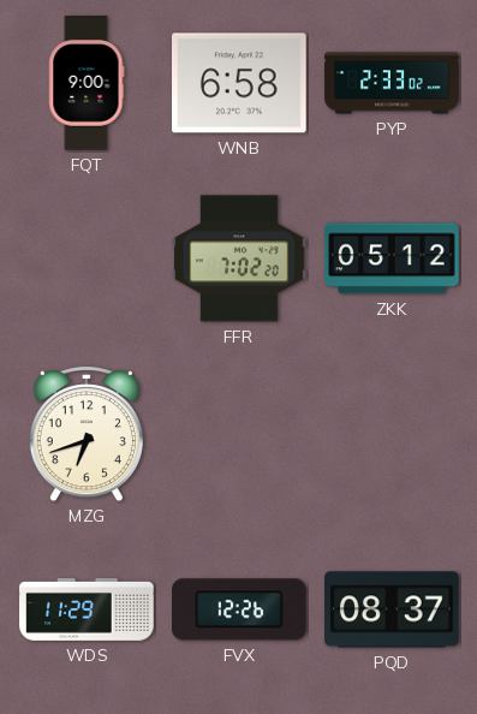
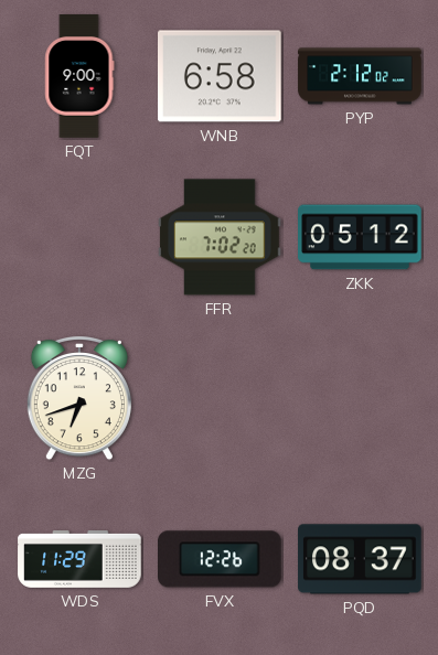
PYP: 2:33 -> 2:12 (360, 76)
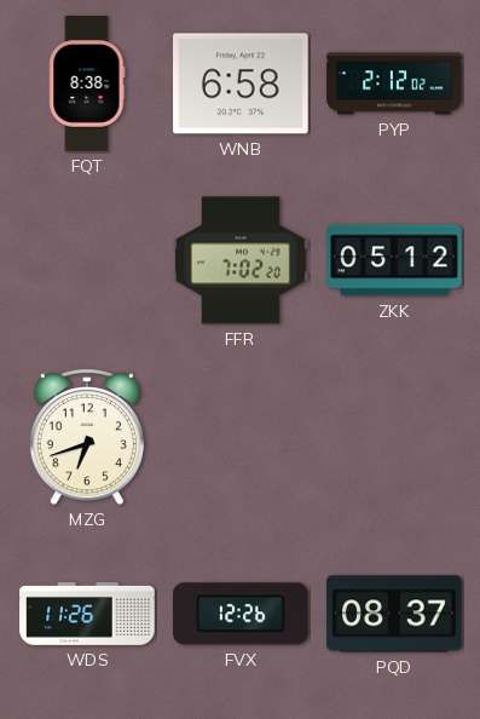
FQT: 9:00 -> 8:38 (87, 84)
WDS: 11:29 -> 11:26 (87, 614)
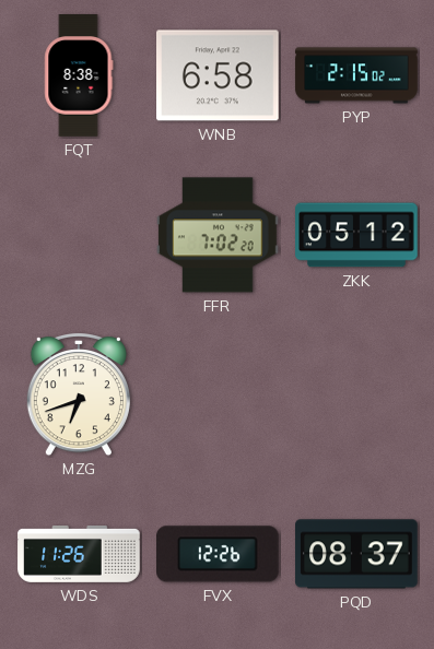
PYP: 2:12 -> 2:15 (356, 75)
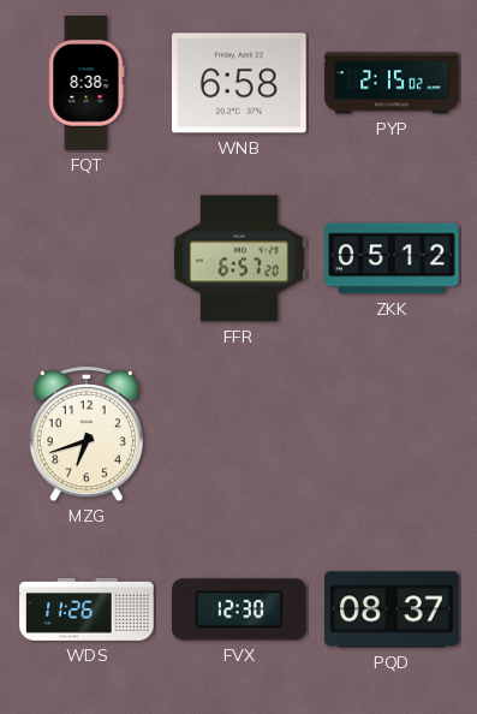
FFR: 7:02 -> 6:57 (239, 258)
FVX: 12:26 -> 12:30 (240, 609)
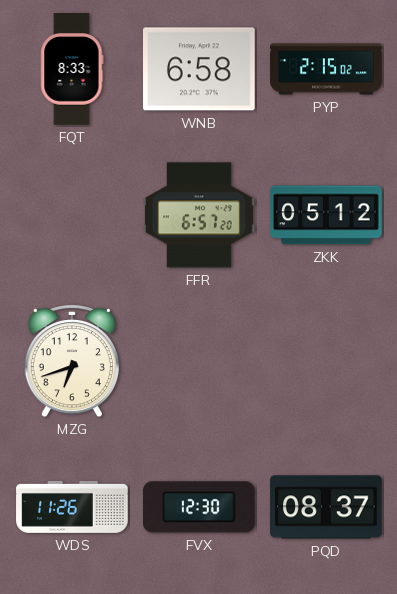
FQT: 8:38 -> 8:33 (72, 69)
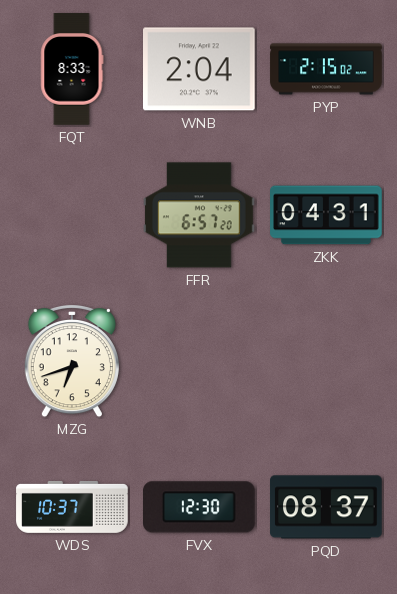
WNB: 6:58 -> 2:04 (200, 69)
ZKK: 05:12 -> 04:31 (326, 215)
WDS: 11:26 -> 10:37 (72, 507)
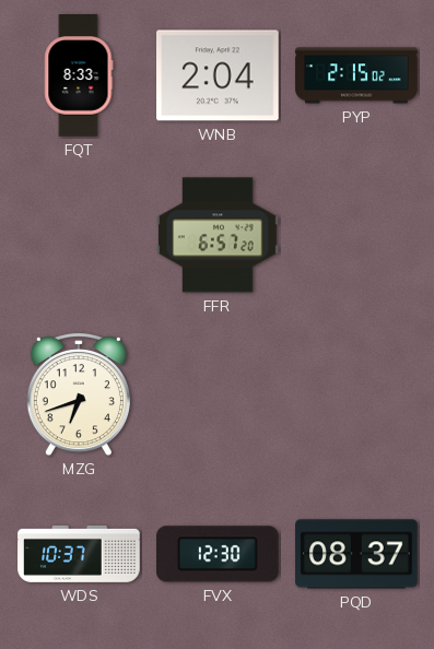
ZKK: 04:31 -> none (326, 215)
